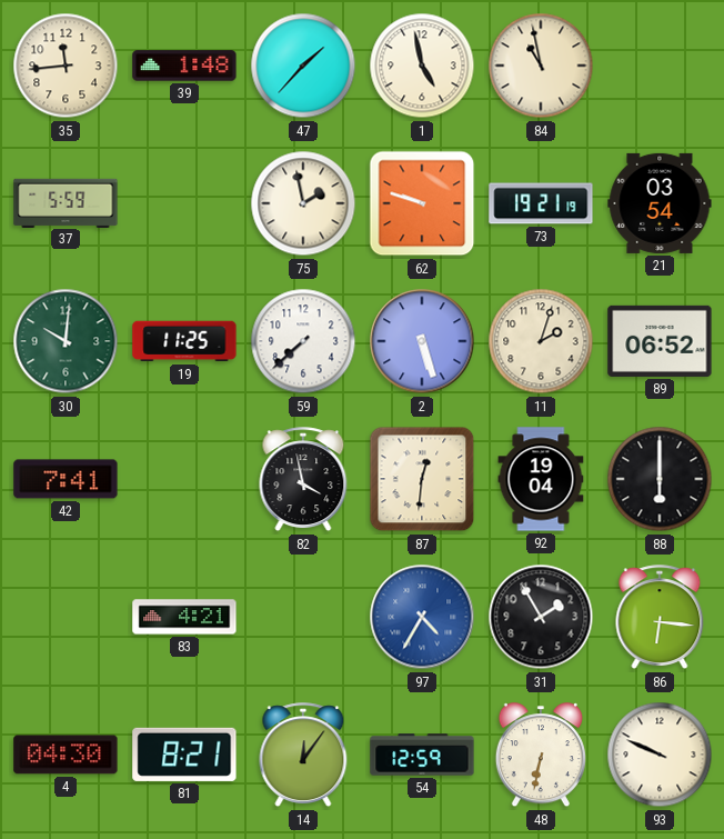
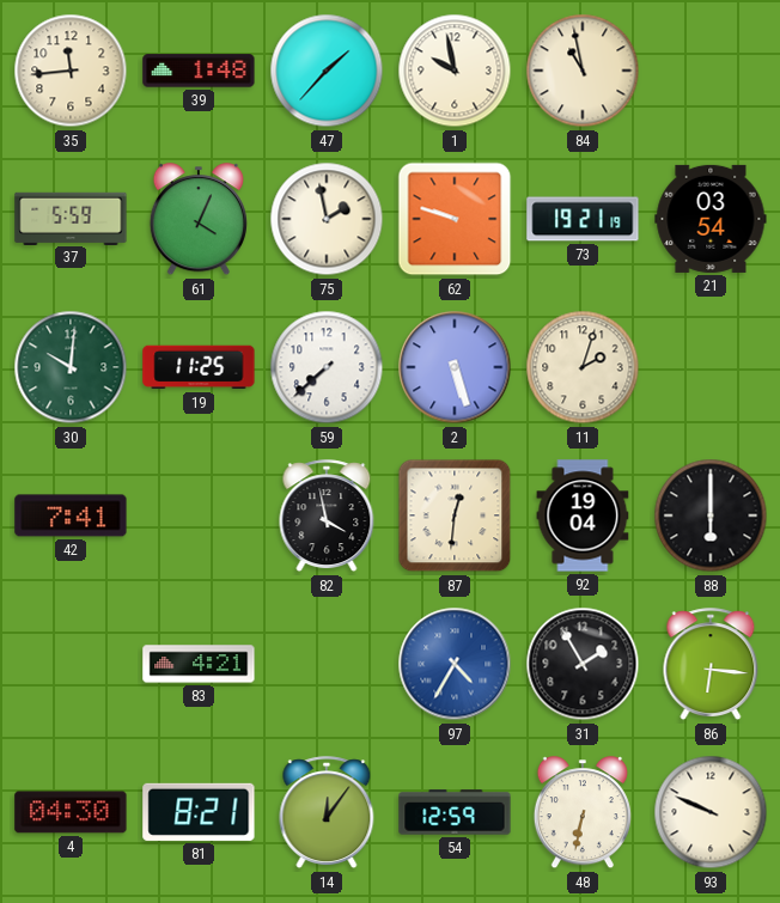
1: 4:58 -> 9:58 (455, 71)
61: none -> 4:04 (199, 220)
89: 06:52 -> none (660, 341)
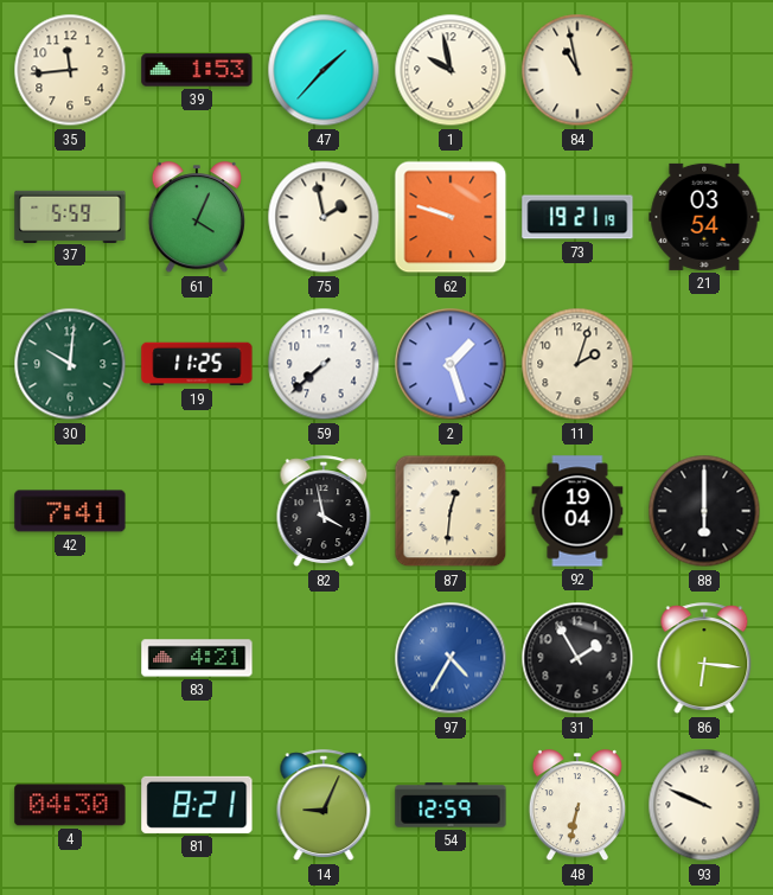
39: 1:48 -> 1:53 (197, 70)
2: 5:27 -> 1:27 (451, 364)
14: 12:06 -> 9:04 (324, 806)
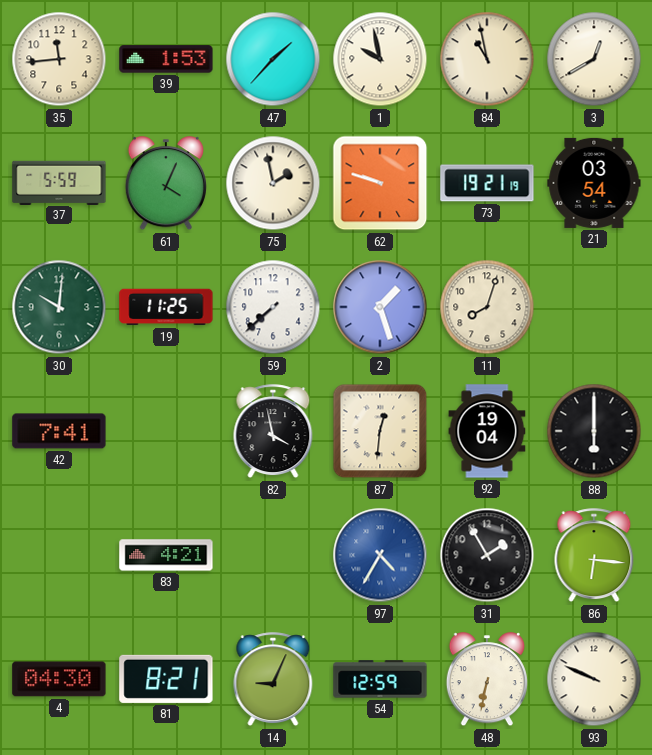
3: none -> 12:40 (594, 59)
11: 2:03 -> 8:03 (487, 307)
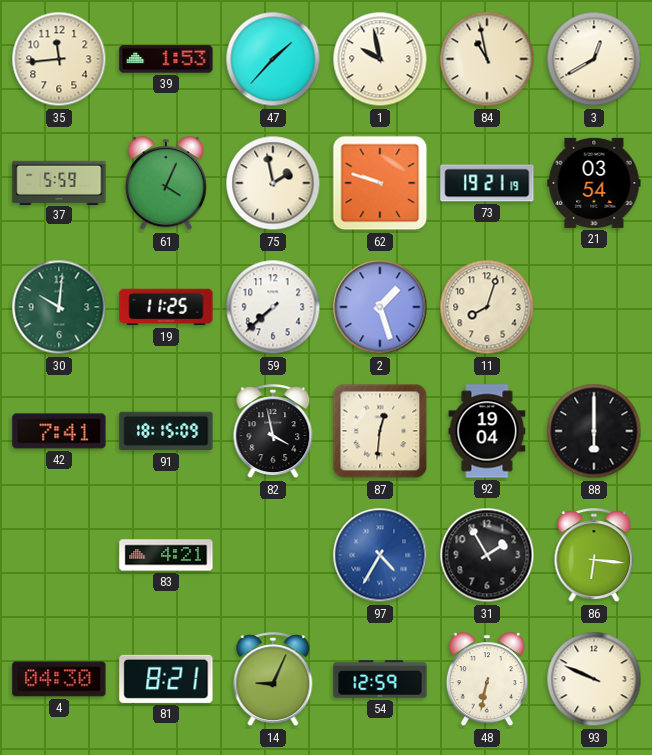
91: none -> 18:15 (166, 431)
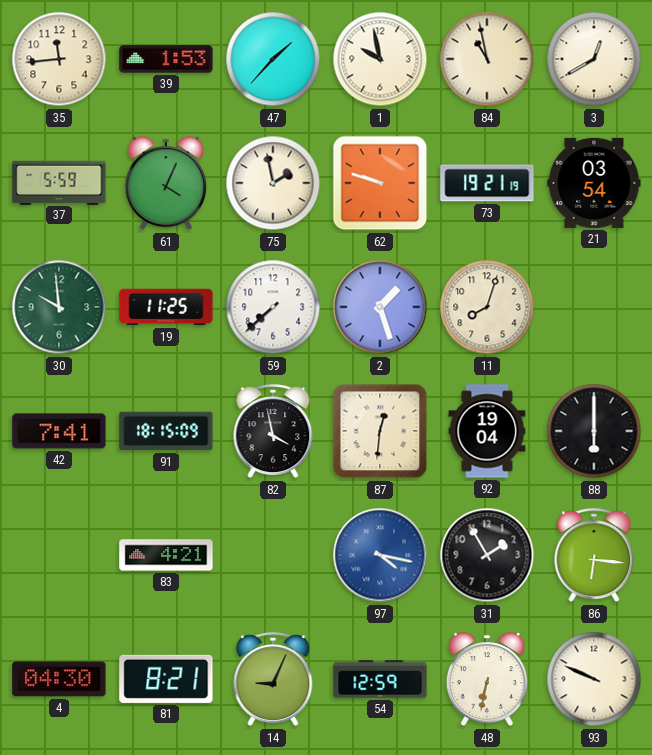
30: 10:01 -> 9:59 (59, 307)
97: 4:35 -> 4:17 (380, 555)
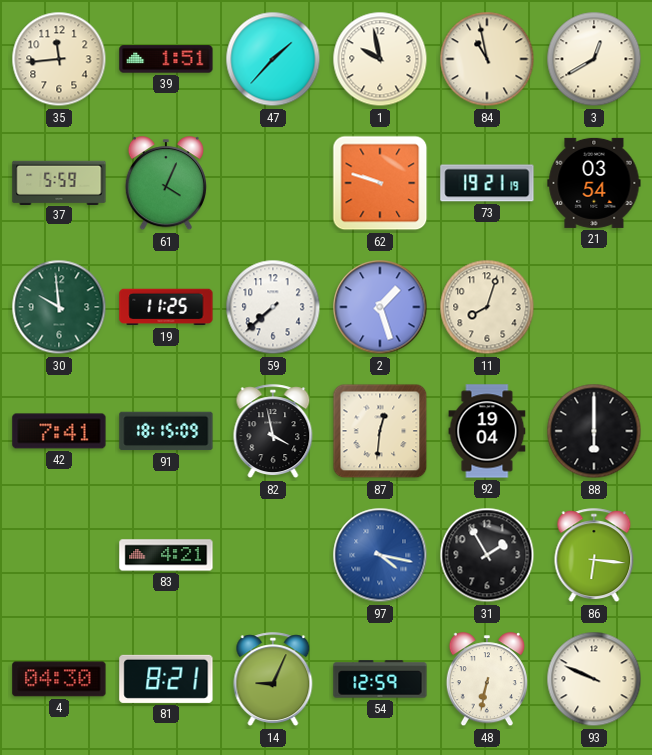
39: 1:53 -> 1:51 (166, 59)
75: 1:58 -> none (273, 183)
